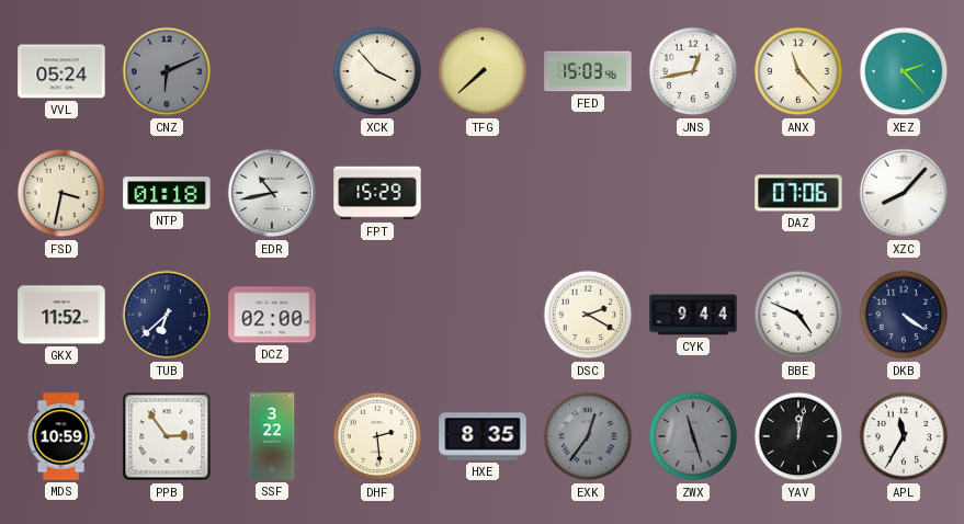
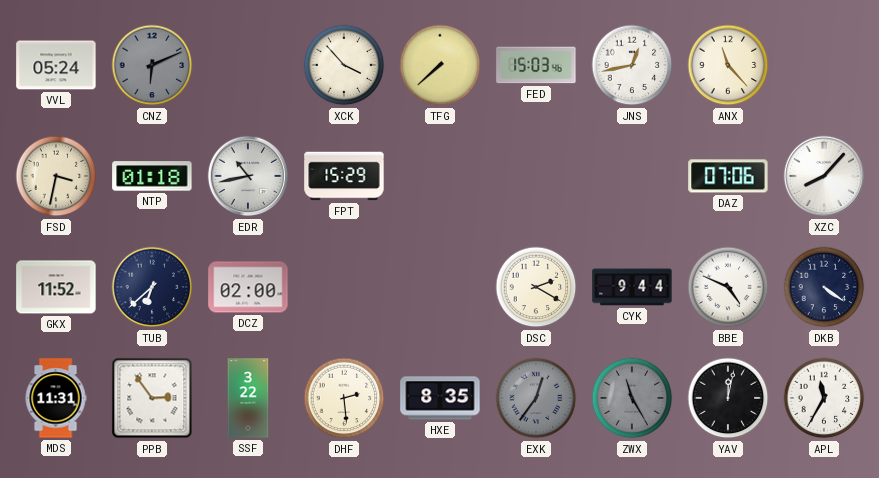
XEZ: 2:23 -> none (904, 71)
MDS: 10:59 -> 11:31 (56, 398)
ZWX: 11:27 -> 11:25 (632, 398)
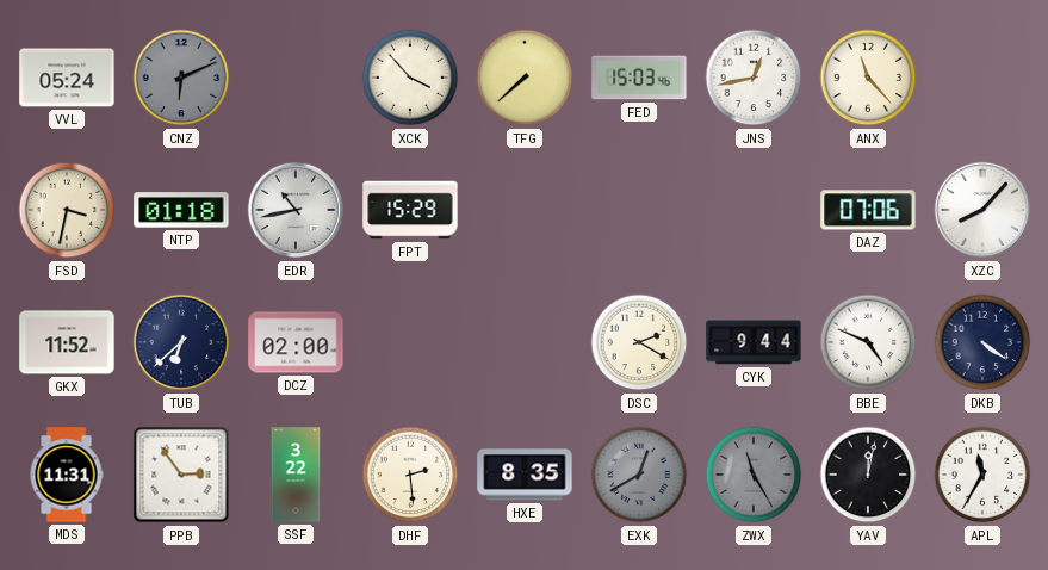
EXK: 12:36 -> 12:40 (639, 475)
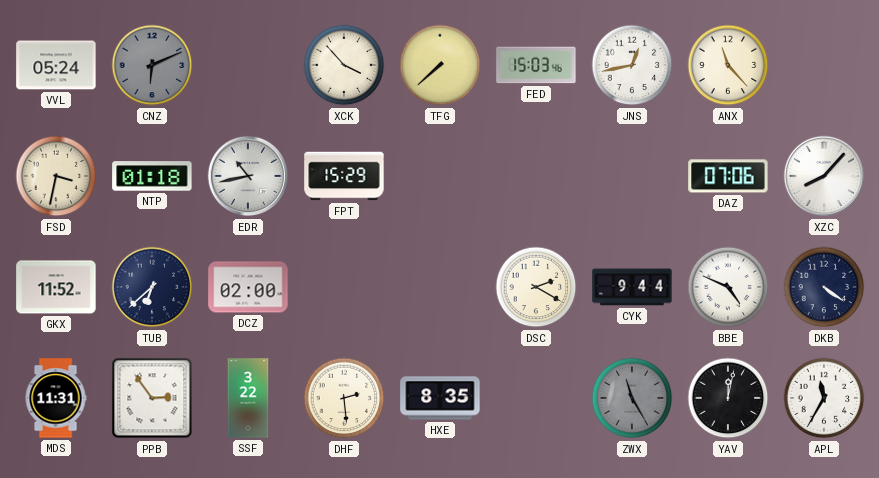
EXK: 12:40 -> none (639, 475)
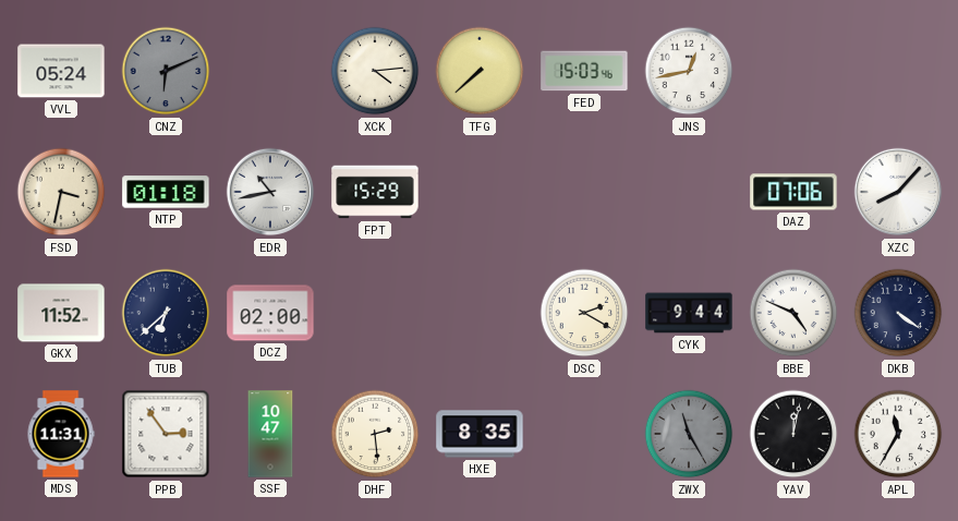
XCK: 3:53 -> 4:14 (375, 71)
ANX: 11:23 -> none (728, 65)
SSF: 3:22 -> 10:47 (270, 434)
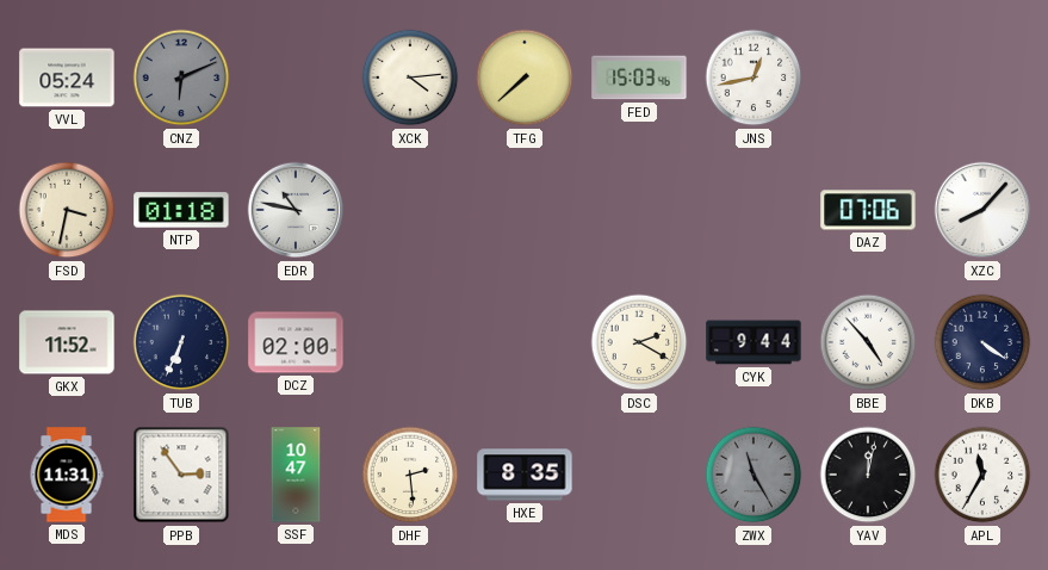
EDR: 10:43 -> 10:47 (296, 210)
FPT: 15:29 -> none (375, 192)
TUB: 6:38 -> 6:34 (181, 342)
BBE: 4:49 -> 4:53 (868, 342)
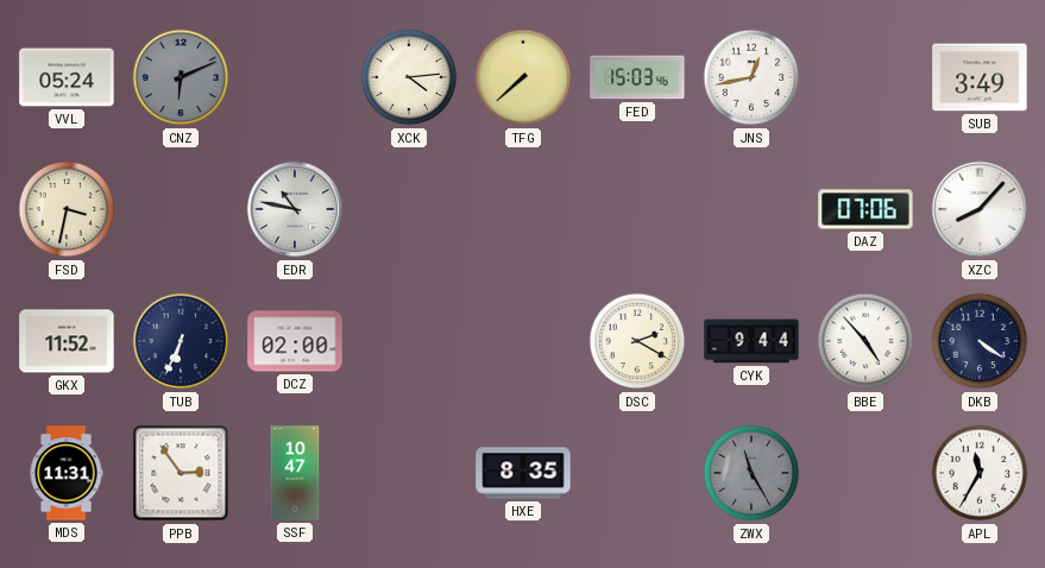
SUB: none -> 3:49 (980, 77)
NTP: 01:18 -> none (181, 210)
DHF: 2:29 -> none (410, 475)
YAV: 12:02 -> none (868, 475)
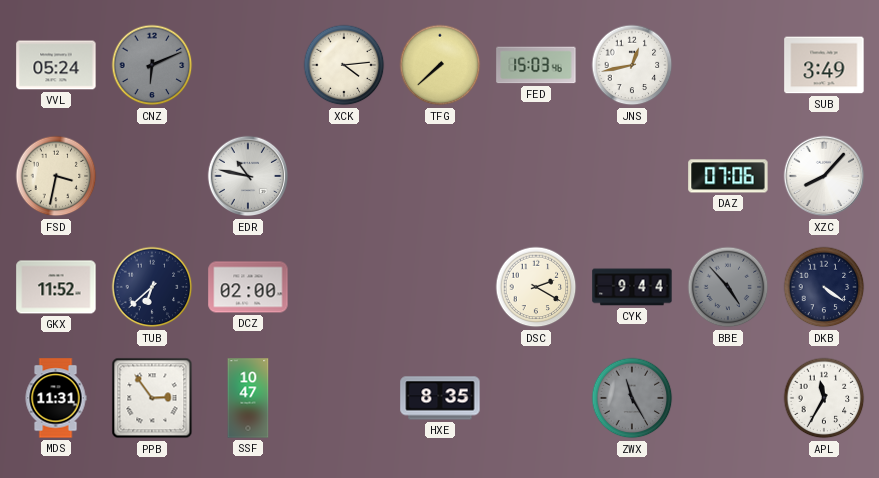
TUB: 6:34 -> 6:38 (152, 287)
BBE dial: white -> grey (728, 287)
